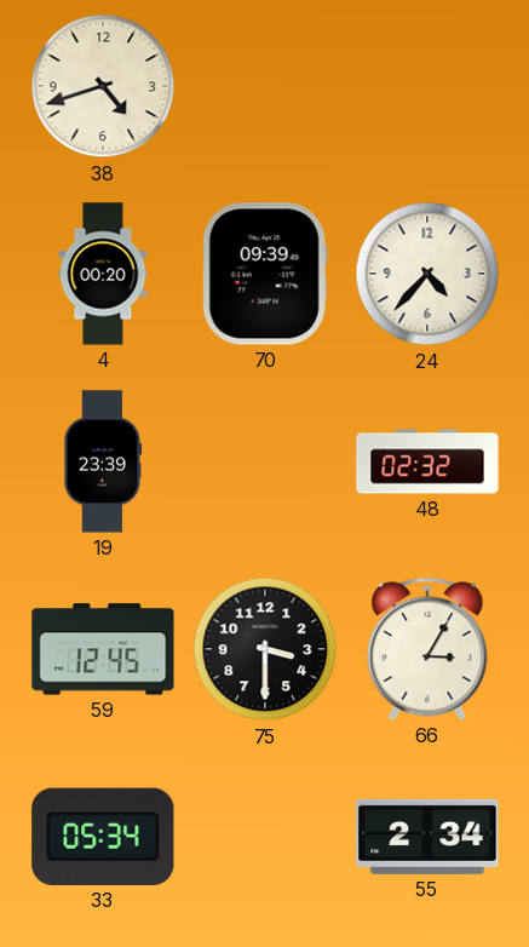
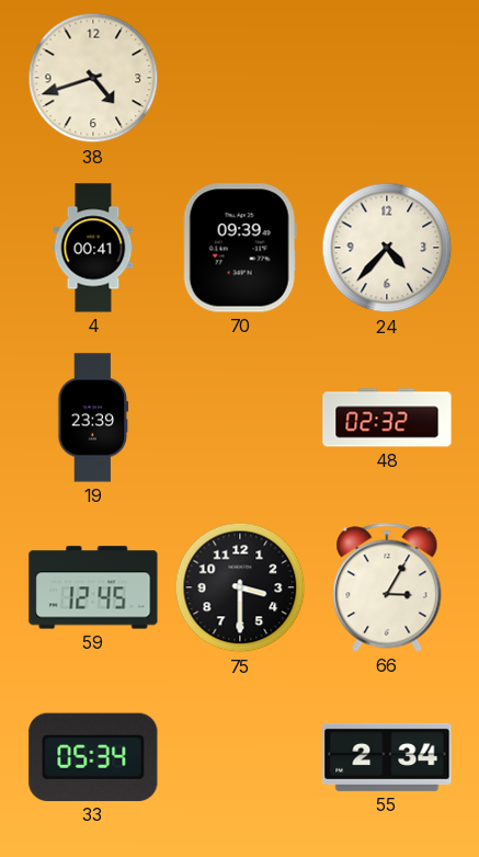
4: 00:20 -> 00:41 (93, 248)
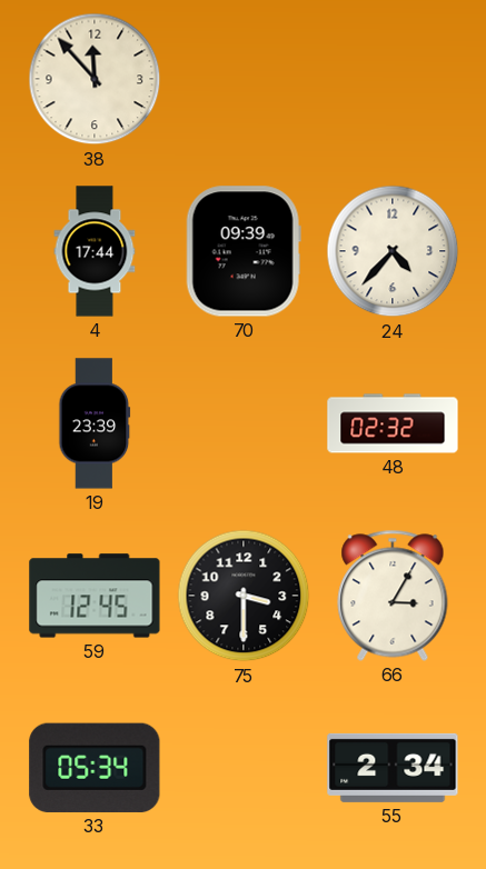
38: 4:42 -> 11:53 (95, 79)
4: 00:41 -> 17:44 (95, 251)
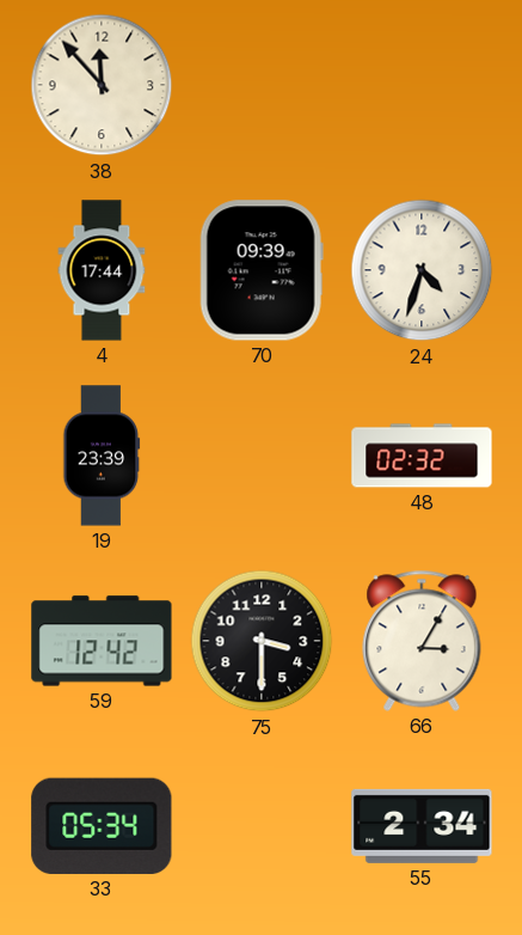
24: 4:37 -> 4:33 (422, 270)
59: 12:45 -> 12:42 (102, 641)
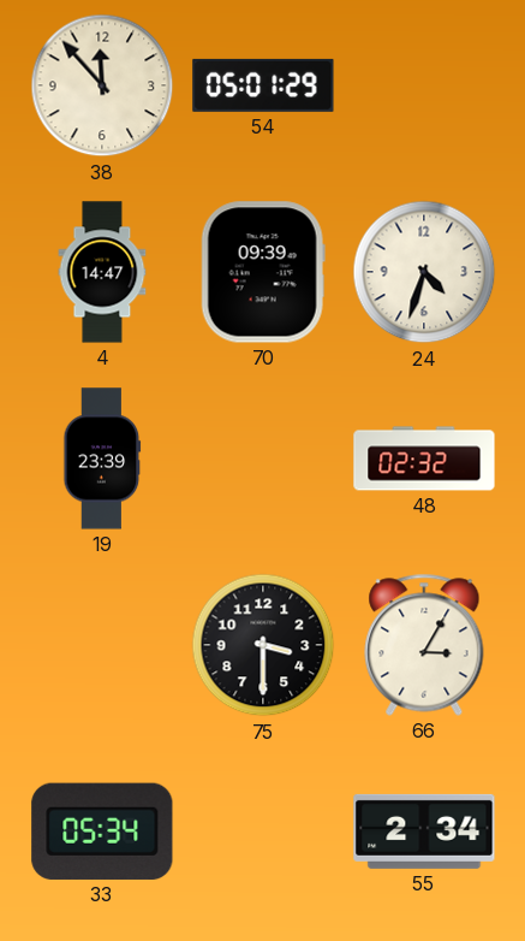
54: none -> 05:01 (263, 85)
4: 17:44 -> 14:47 (102, 272)
59: 12:42 -> none (102, 641)
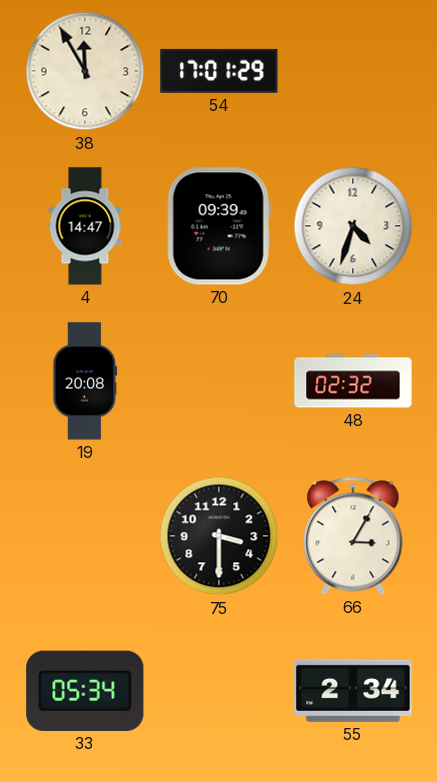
38: 11:53 -> 11:55 (85, 71)
54: 05:01 -> 17:01 (219, 71)
19: 23:39 -> 20:08 (85, 381)
